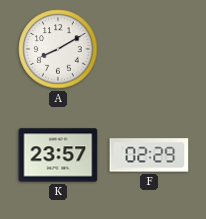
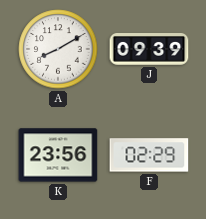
J: none -> 09:39 (149, 50)
K: 23:57 -> 23:56 (58, 155)
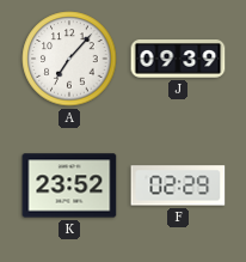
A: 8:10 -> 7:07 (69, 59)
K: 23:56 -> 23:52 (69, 185)
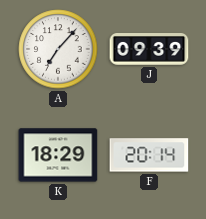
K: 23:52 -> 18:29 (58, 155)
F: 02:29 -> 20:14 (149, 155)
